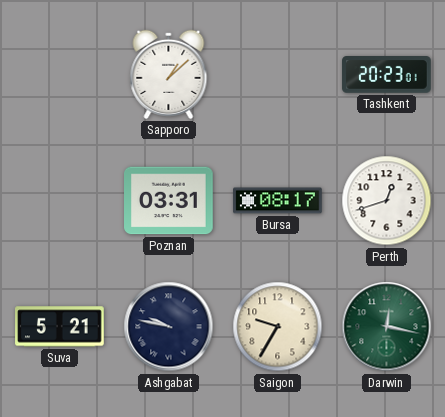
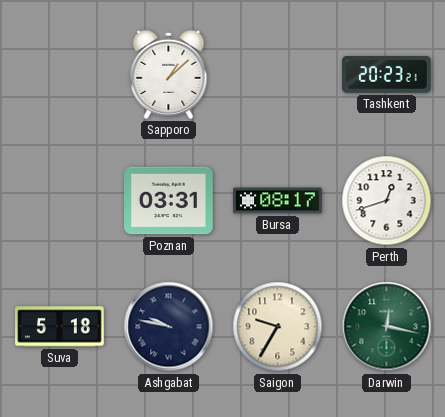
Tashkent: 20:23:01 -> 20:23:21 (387, 75)
Suva: 5:21 -> 5:18 (60, 327)
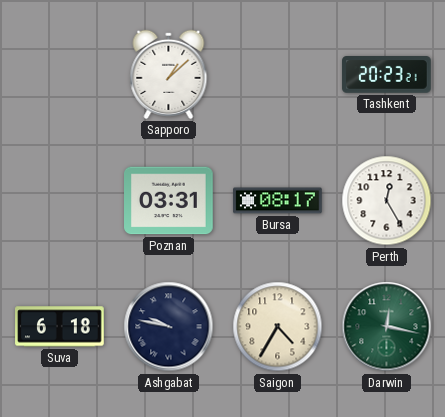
Perth: 12:42 -> 12:25 (387, 201)
Suva: 5:18 -> 6:18 (60, 327)
Saigon: 9:35 -> 4:35 (278, 327)
